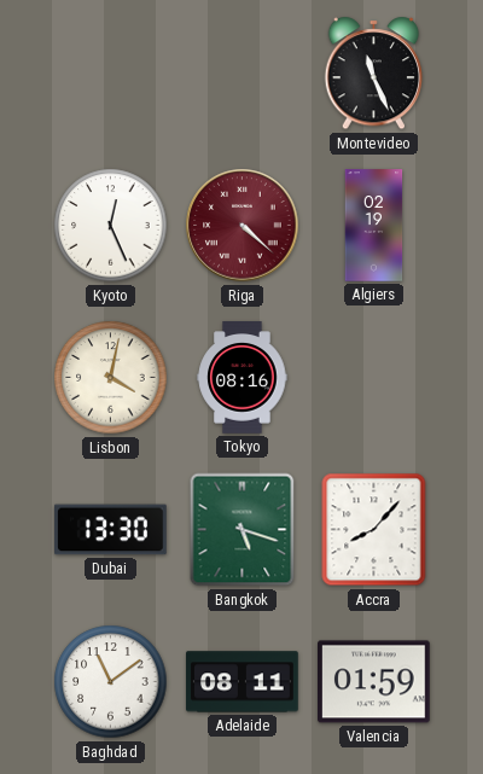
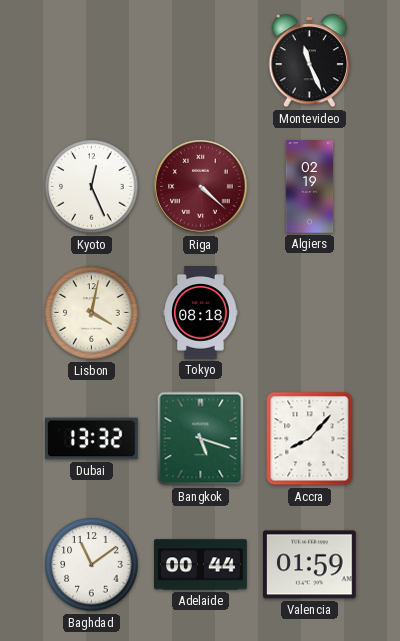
Tokyo: 08:16 -> 08:18 (201, 313)
Dubai: 13:30 -> 13:32 (92, 439)
Adelaide: 08:11 -> 00:44 (201, 565)
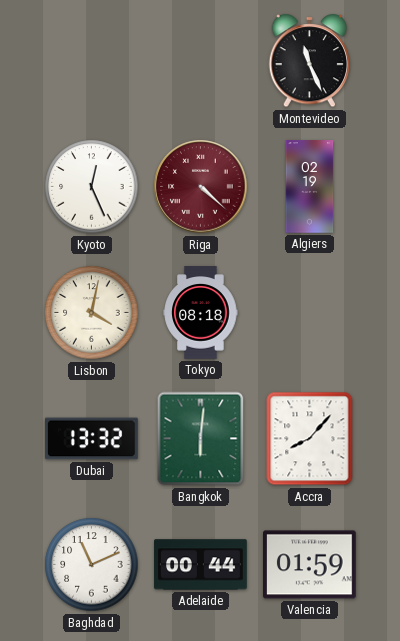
Bangkok: 5:18 -> 6:01 (201, 439)
Baghdad: 11:09 -> 11:11 (92, 565)
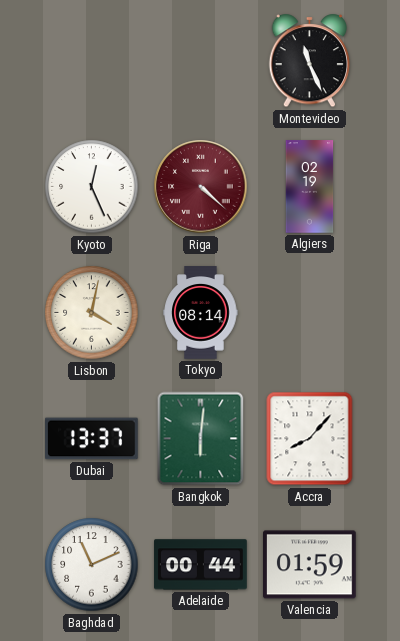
Tokyo: 08:18 -> 08:14 (201, 313)
Dubai: 13:32 -> 13:37 (92, 439)
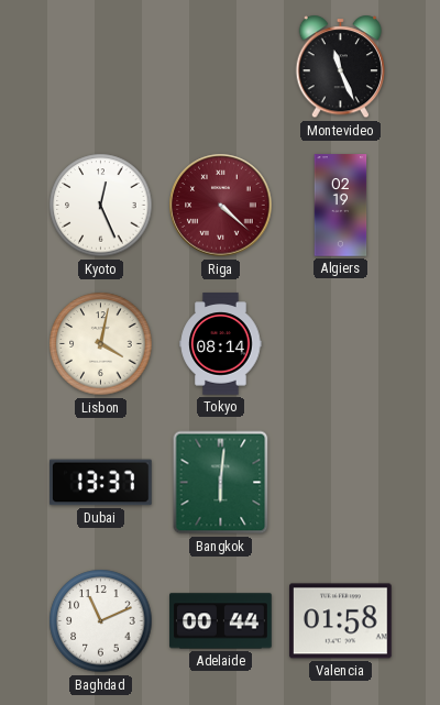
Accra: 8:07 -> none (310, 439)
Valencia: 01:59 -> 01:58 (341, 621)
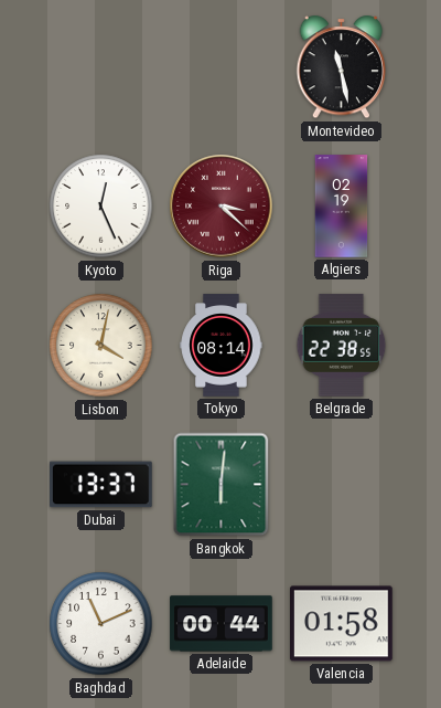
Montevideo: 11:26 -> 11:28 (342, 67)
Riga: 4:22 -> 3:22 (222, 207)
Belgrade: none -> 22:38 (342, 346)
